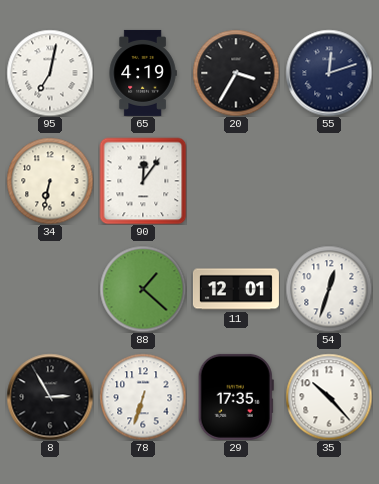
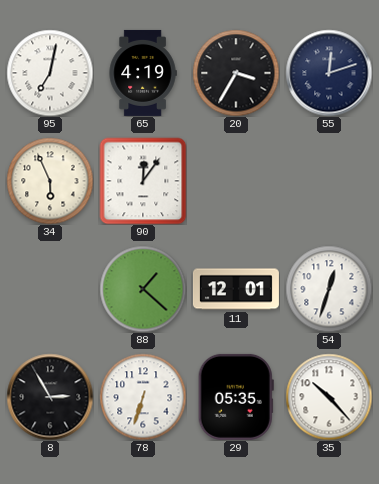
34: 6:32 -> 5:56 (50, 181)
29: 17:35 -> 05:35 (236, 397)
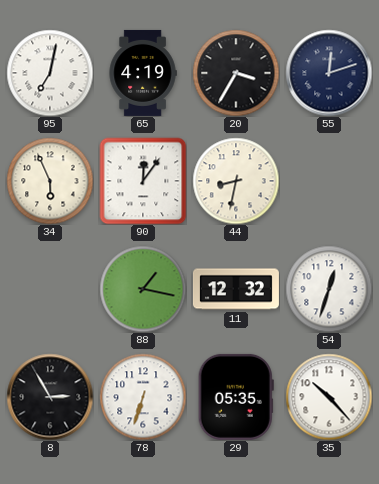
44: none -> 8:32 (236, 181)
88: 1:22 -> 1:17 (143, 289)
11: 12:01 -> 12:32 (236, 289)
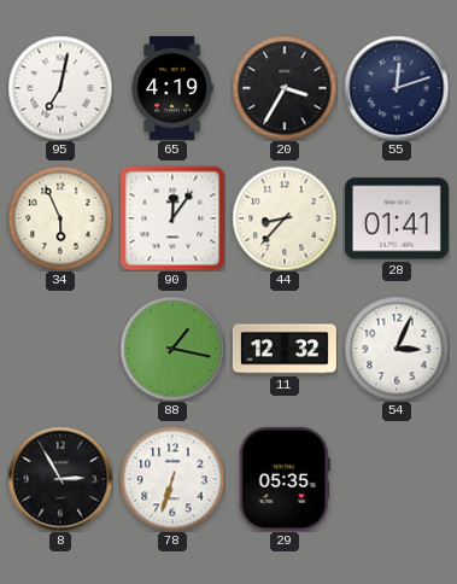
44: 8:32 -> 8:37 (285, 218)
28: none -> 01:41 (397, 218)
54: 12:33 -> 3:04 (397, 349)
35: 10:23 -> none (329, 397)
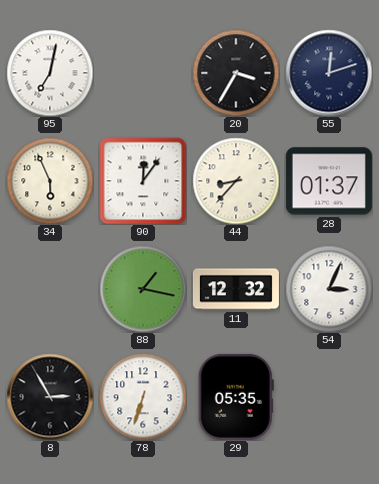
65: 4:19 -> none (172, 88)
28: 01:41 -> 01:37 (329, 181)
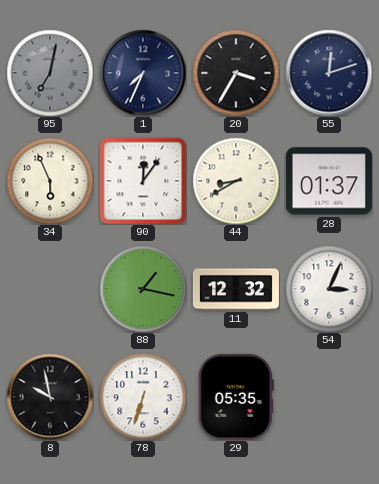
95 dial: white -> grey (50, 73)
1: none -> 7:34 (143, 73)
44: 8:37 -> 8:40 (236, 181)
8: 2:55 -> 9:58 (50, 397)
